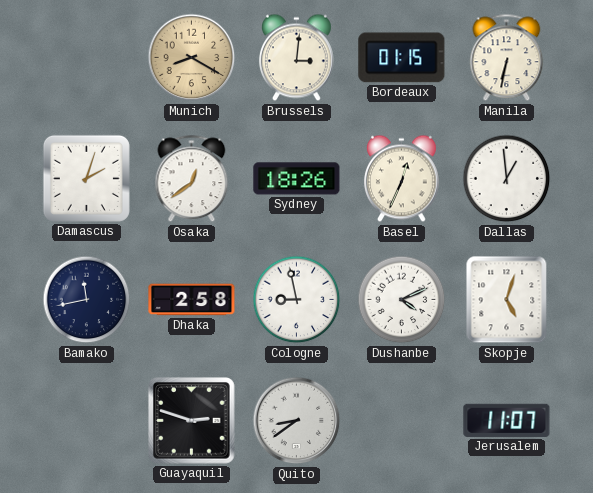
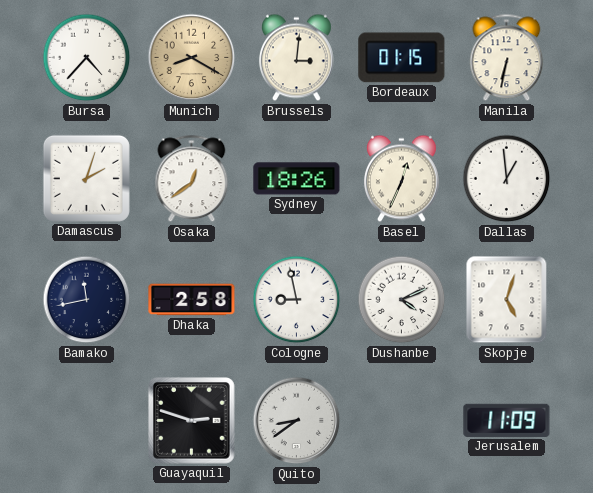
Bursa: none -> 4:37 (87, 58)
Jerusalem: 11:07 -> 11:09 (507, 420)
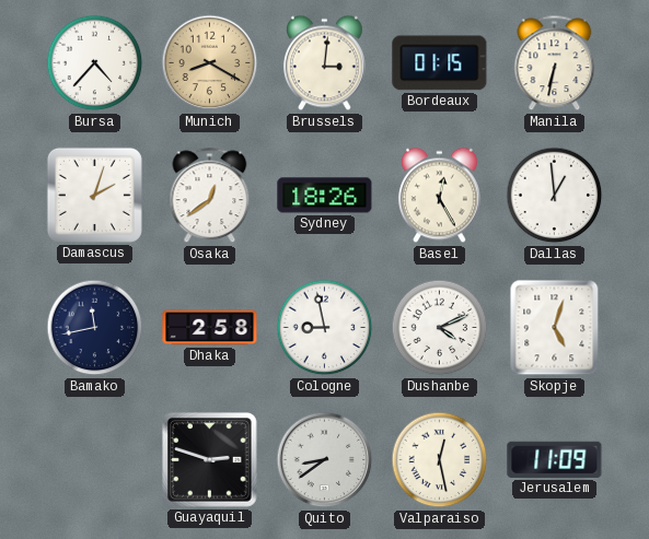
Basel: 12:34 -> 12:25 (439, 196)
Valparaiso: none -> 12:28 (440, 460)
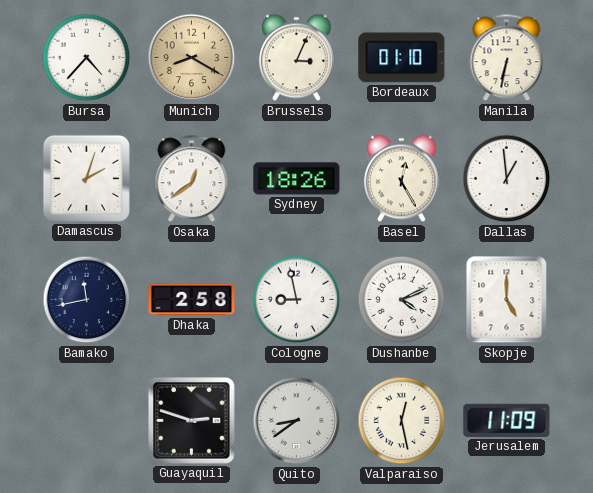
Brussels: 3:01 -> 3:04 (296, 58)
Bordeaux: 01:15 -> 01:10 (402, 58)
Skopje: 5:03 -> 5:00 (507, 300)
